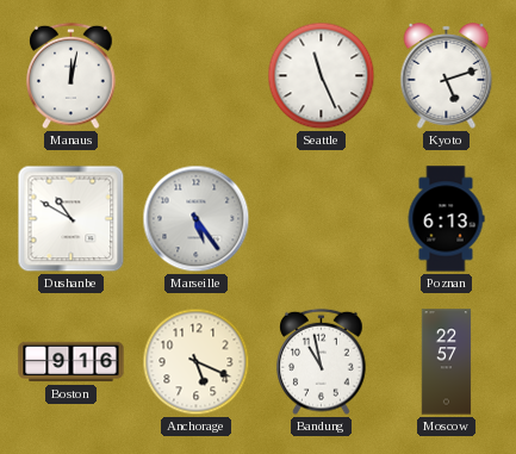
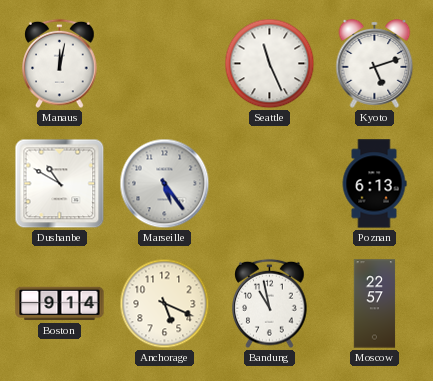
Boston: 9:16 -> 9:14 (60, 304)
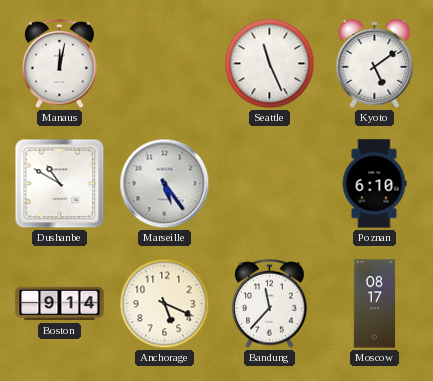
Kyoto: 5:12 -> 5:09 (375, 64)
Poznan: 6:13 -> 6:10 (374, 184)
Bandung: 10:58 -> 11:37 (270, 304)
Moscow: 22:57 -> 08:17 (375, 304)
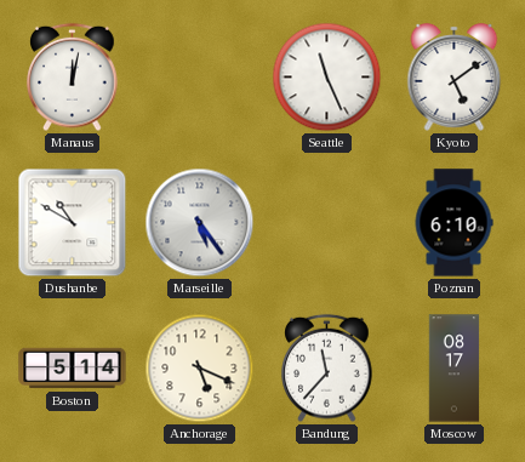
Boston: 9:14 -> 5:14 (73, 369)
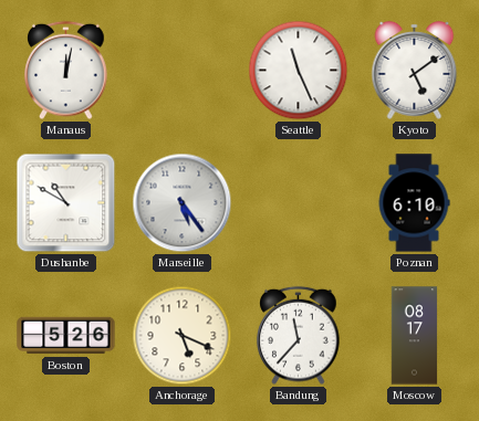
Boston: 5:14 -> 5:26 (66, 336)
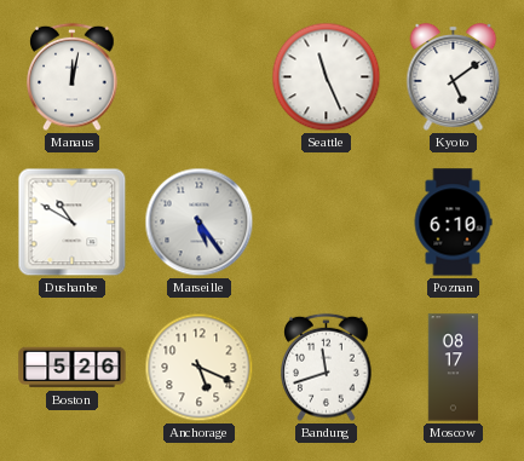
Bandung: 11:37 -> 11:42 (327, 368)
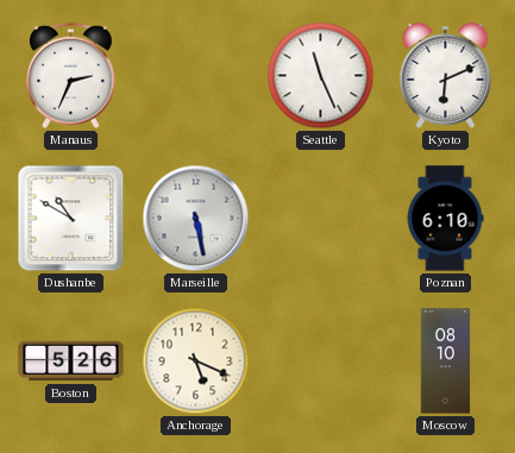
Manaus: 12:02 -> 2:34 (71, 76)
Kyoto: 5:09 -> 6:11 (446, 76)
Marseille: 5:24 -> 5:28 (196, 219)
Bandung: 11:42 -> none (327, 368)
Moscow: 08:17 -> 08:10 (446, 361)
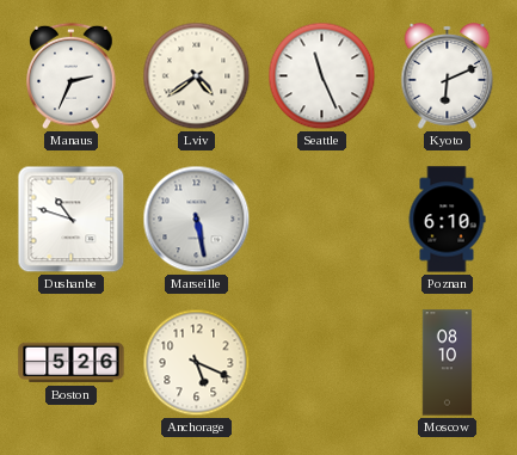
Lviv: none -> 4:39 (197, 76)
Dushanbe: 10:50 -> 10:48 (72, 220)
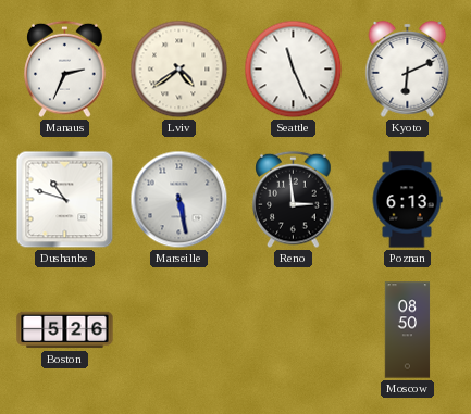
Reno: none -> 2:59 (294, 200)
Poznan: 6:10 -> 6:13 (407, 200)
Anchorage: 5:19 -> none (197, 363)
Moscow: 08:10 -> 08:50 (408, 330)
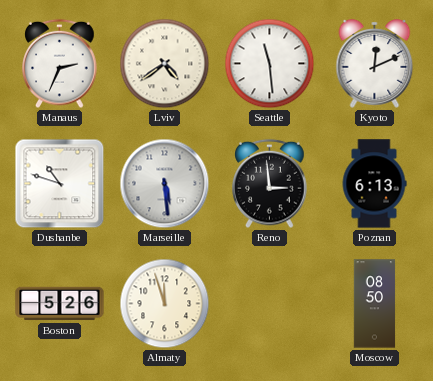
Seattle: 11:26 -> 11:29 (270, 64)
Kyoto: 6:11 -> 12:11 (375, 64)
Marseille: 5:28 -> 5:29 (165, 184)
Almaty: none -> 11:57 (165, 304)
